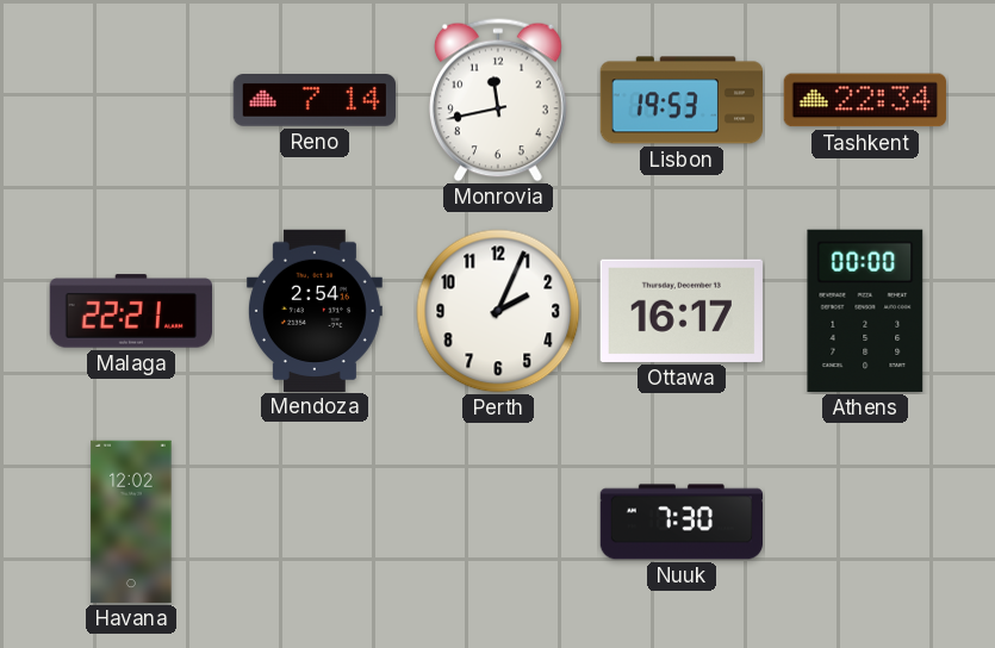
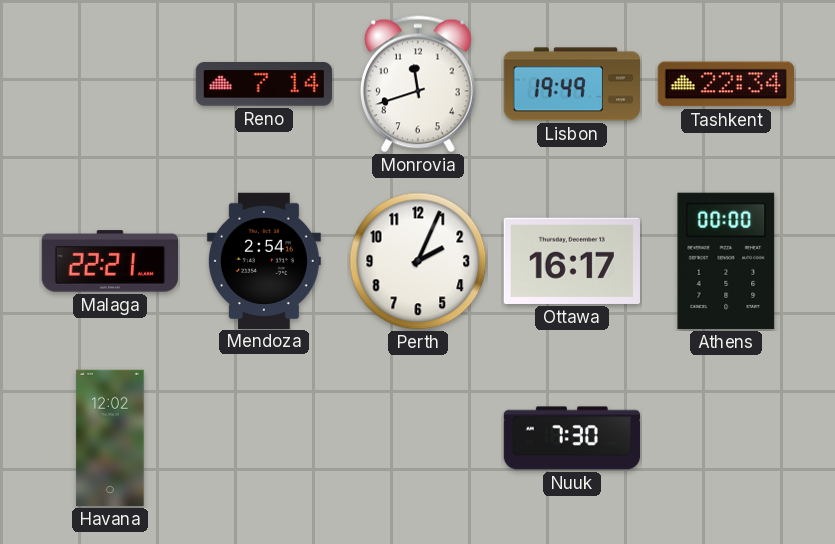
Monrovia: 11:43 -> 11:42 (418, 84)
Lisbon: 19:53 -> 19:49 (572, 84)
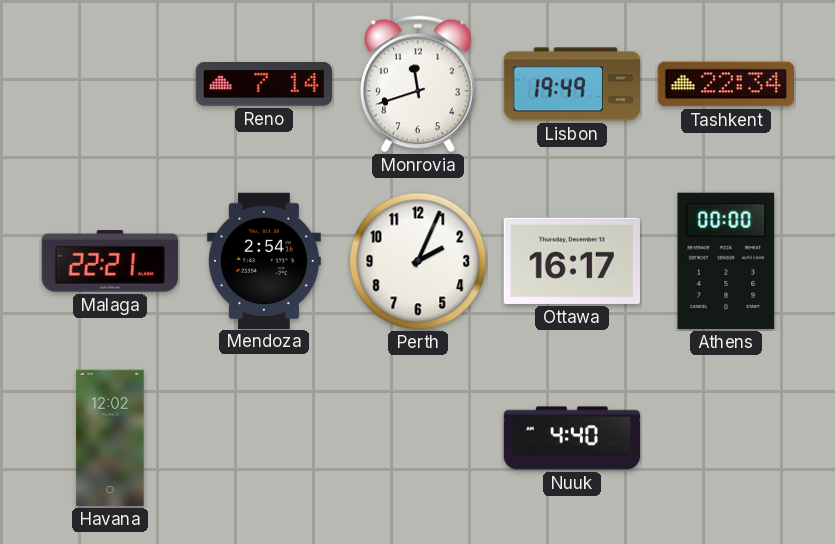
Nuuk: 7:30 -> 4:40 (572, 438)
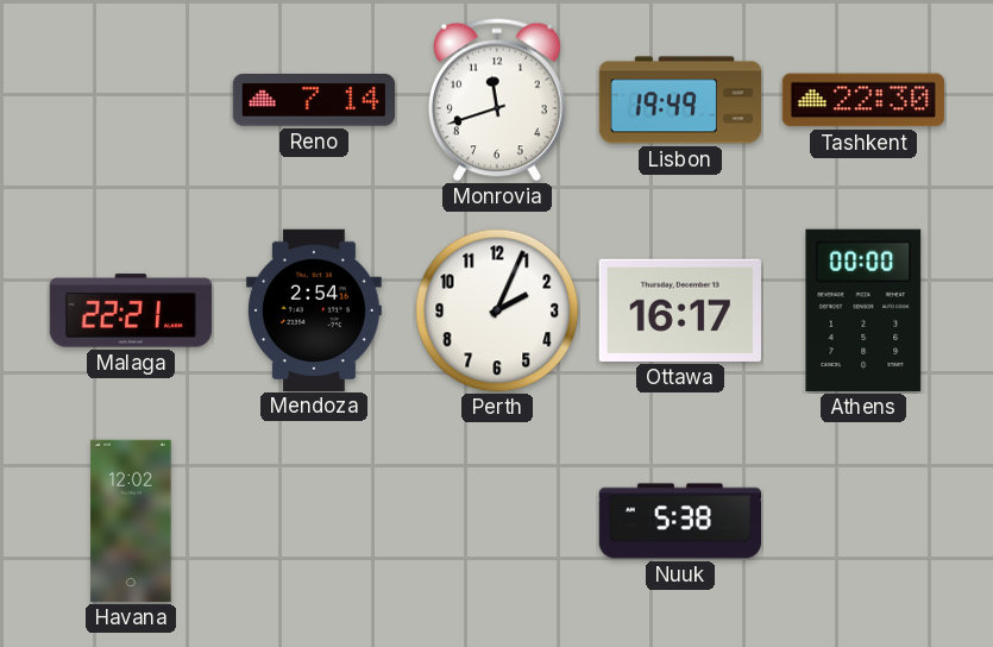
Tashkent: 22:34 -> 22:30 (863, 100)
Nuuk: 4:40 -> 5:38 (680, 521)
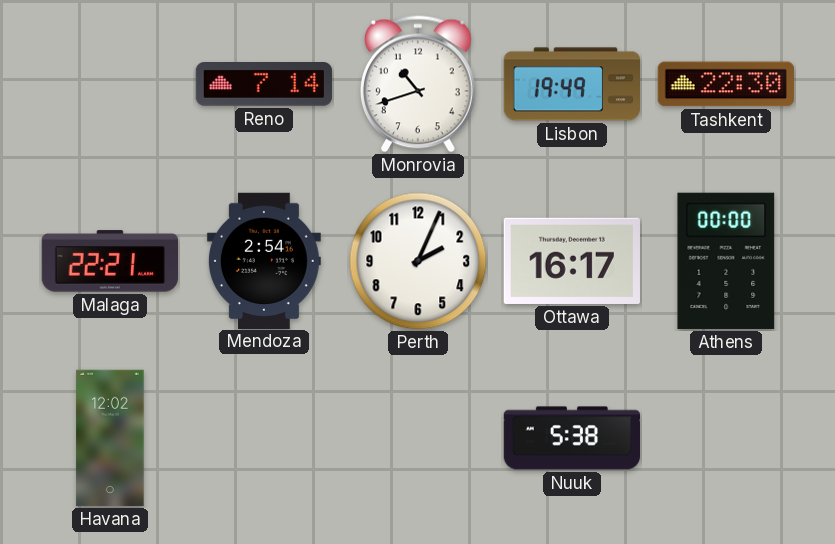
Monrovia: 11:42 -> 10:42 (418, 84)
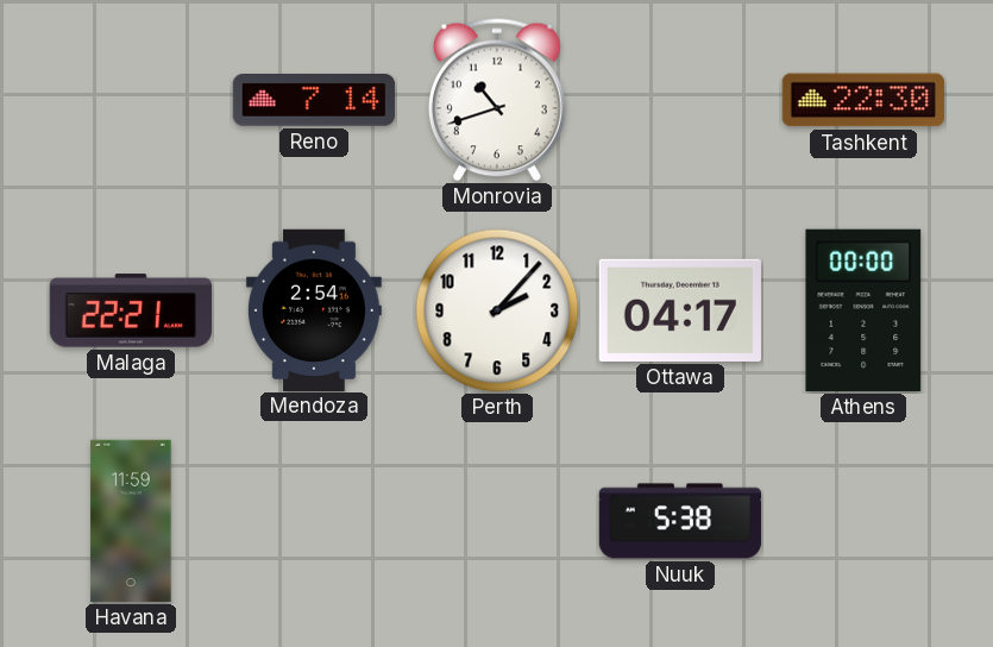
Lisbon: 19:49 -> none (572, 84)
Perth: 2:04 -> 2:07 (497, 310)
Ottawa: 16:17 -> 04:17 (680, 310)
Havana: 12:02 -> 11:59 (131, 521)
